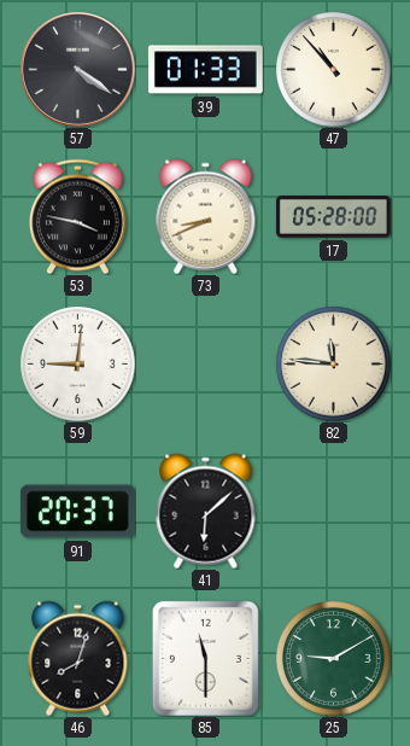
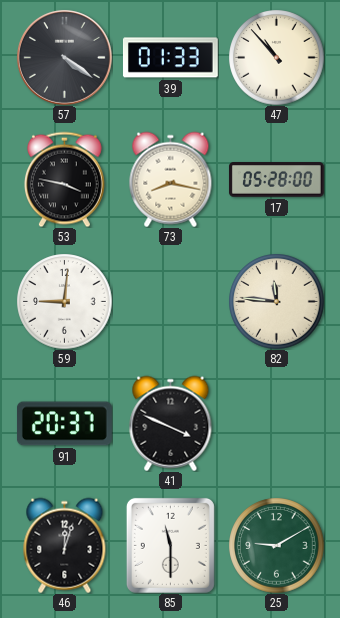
73: 8:41 -> 8:17 (171, 179)
41: 6:08 -> 3:49 (171, 423)
46: 8:03 -> 12:03 (65, 545)
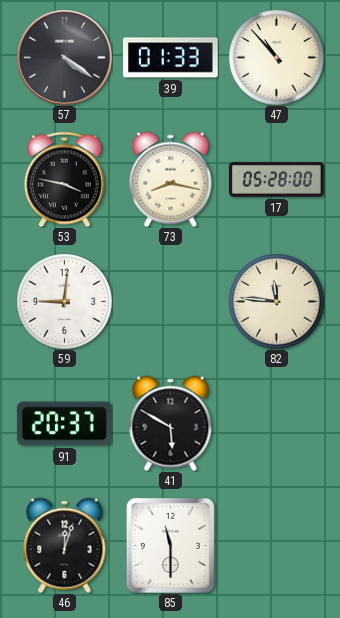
41: 3:49 -> 5:50 (171, 423)
25: 9:10 -> none (276, 545)
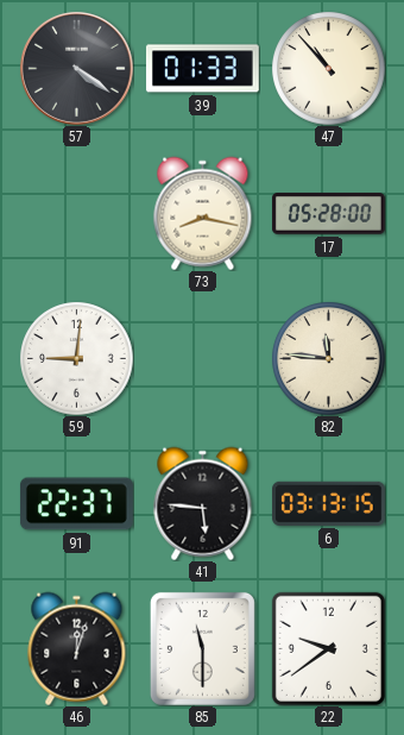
53: 3:47 -> none (64, 179)
91: 20:37 -> 22:37 (76, 504)
41: 5:50 -> 5:46 (203, 503)
6: none -> 03:13 (329, 503)
22: none -> 9:39 (328, 648)
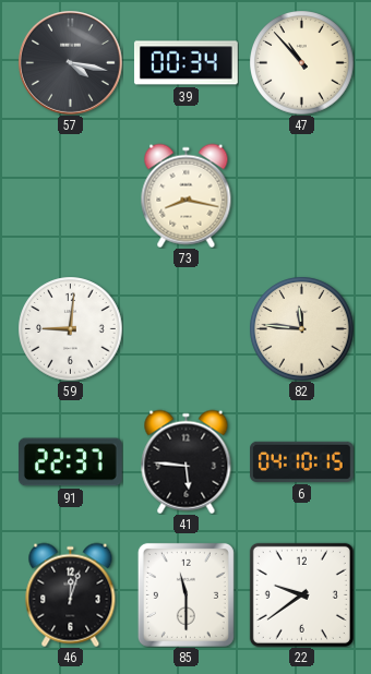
57: 4:21 -> 4:17 (70, 62)
39: 01:33 -> 00:34 (185, 63)
17: 05:28 -> none (329, 214)
6: 03:13 -> 04:10 (302, 461)
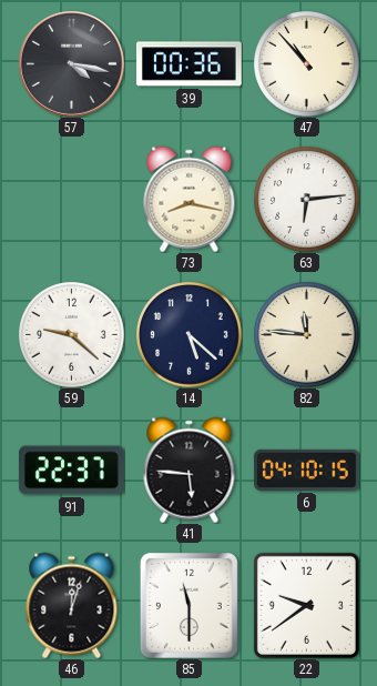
39: 00:34 -> 00:36 (188, 64)
63: none -> 6:14 (306, 199)
59: 9:01 -> 9:22 (71, 334)
14: none -> 5:22 (188, 334)
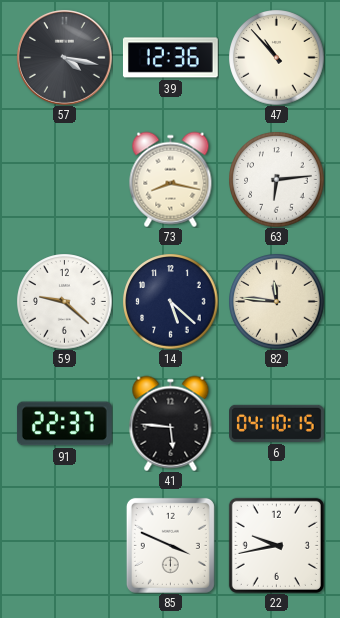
39: 00:36 -> 12:36 (170, 58)
46: 12:03 -> none (72, 605)
85: 11:30 -> 3:49 (170, 545)
22: 9:39 -> 9:43 (276, 545)
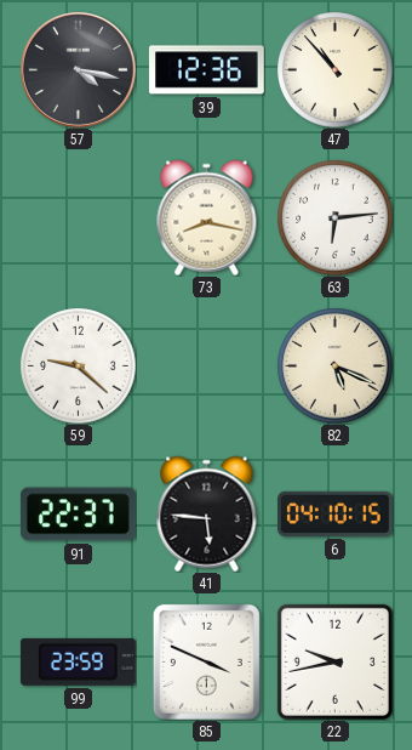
14: 5:22 -> none (170, 301)
82: 11:46 -> 5:19 (334, 365)
99: none -> 23:59 (78, 661)
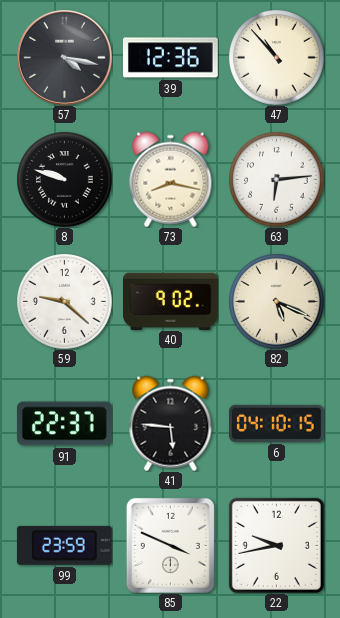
8: none -> 9:48 (64, 179)
40: none -> 9:02 (171, 301)
